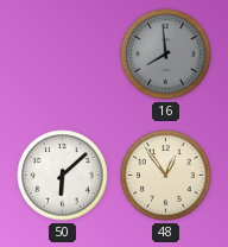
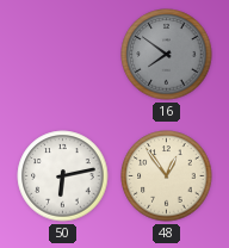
16: 7:59 -> 7:51 (167, 55)
50: 6:08 -> 6:13 (63, 176)
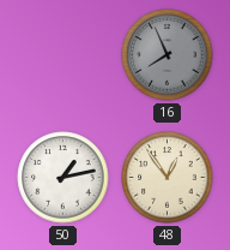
16: 7:51 -> 7:56 (168, 55)
50: 6:13 -> 1:13 (63, 178)
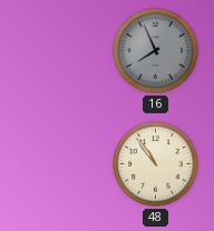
50: 1:13 -> none (63, 178)
48: 12:54 -> 10:54 (156, 164)
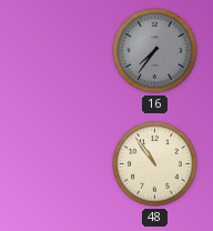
16: 7:56 -> 7:36 (155, 51)
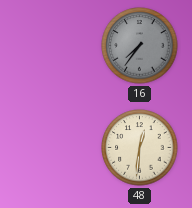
48: 10:54 -> 12:31 (140, 148)
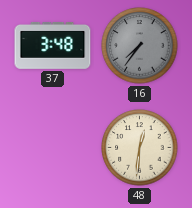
37: none -> 3:48 (53, 45)
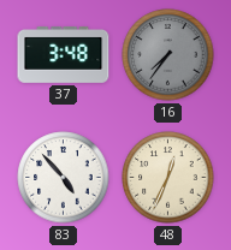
83: none -> 4:53 (64, 178)
48: 12:31 -> 12:34 (168, 178)
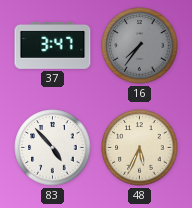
37: 3:48 -> 3:47 (53, 45)
48: 12:34 -> 5:34 (140, 148)
